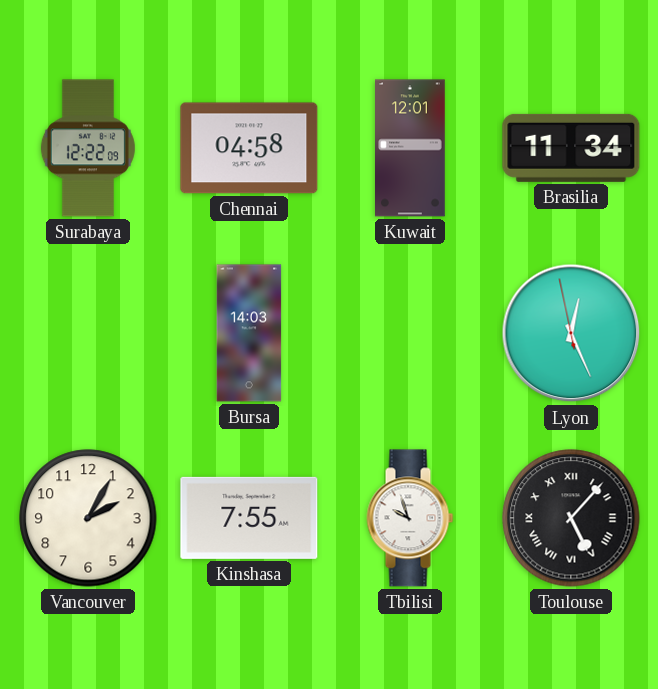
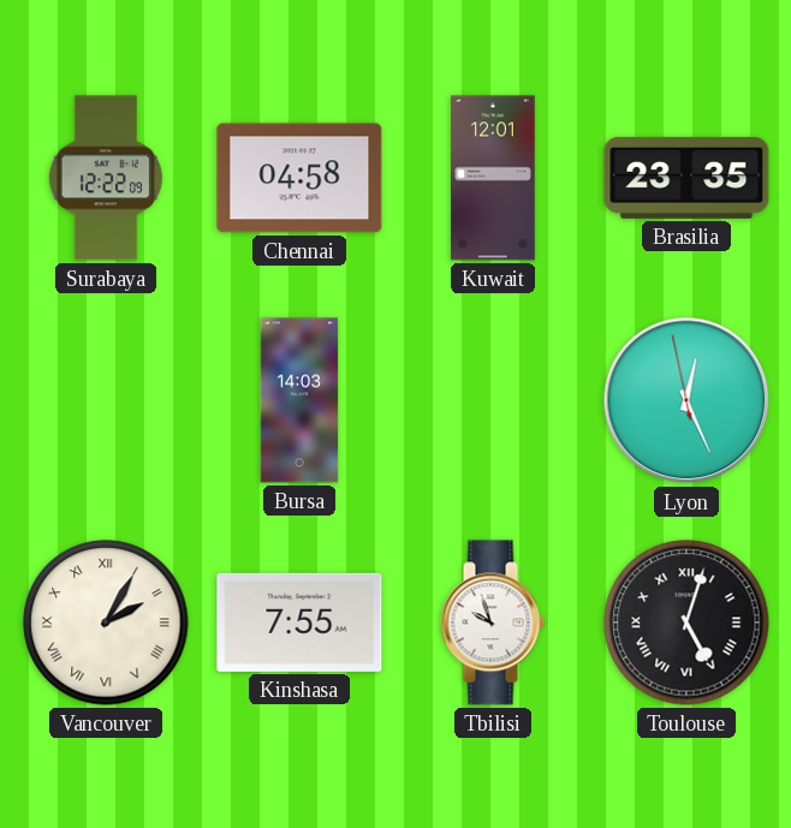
Brasilia: 11:34 -> 23:35 (686, 178)
Vancouver numerals: Arabic -> Roman (106, 623)
Toulouse: 5:07 -> 5:03 (686, 623)
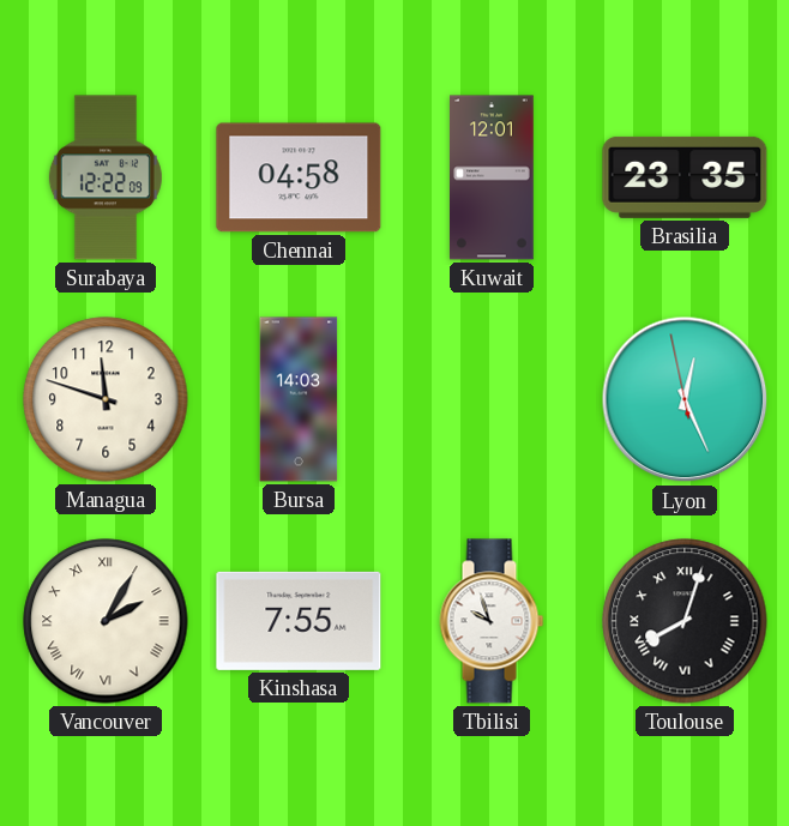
Managua: none -> 11:48 (106, 399)
Toulouse: 5:03 -> 8:03 (685, 621)
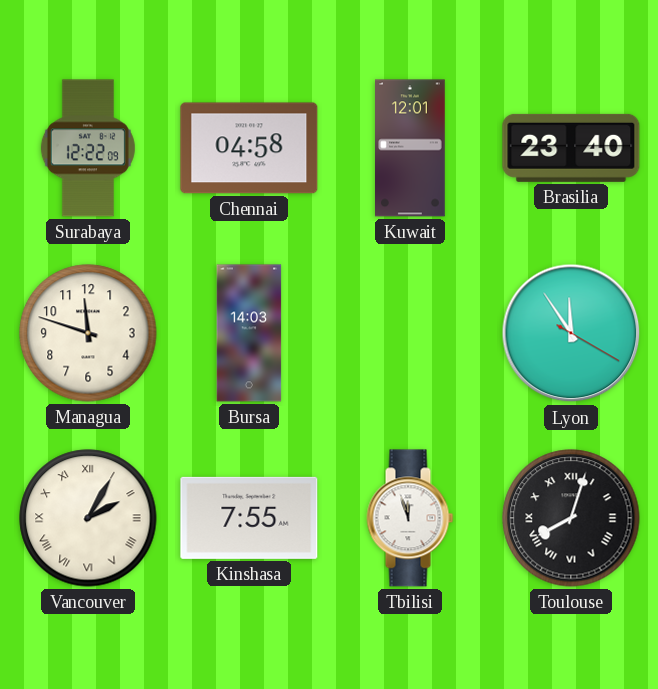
Brasilia: 23:35 -> 23:40 (571, 148)
Lyon: 12:25 -> 11:54 (571, 333)
Tbilisi: 9:57 -> 11:57 (410, 518)
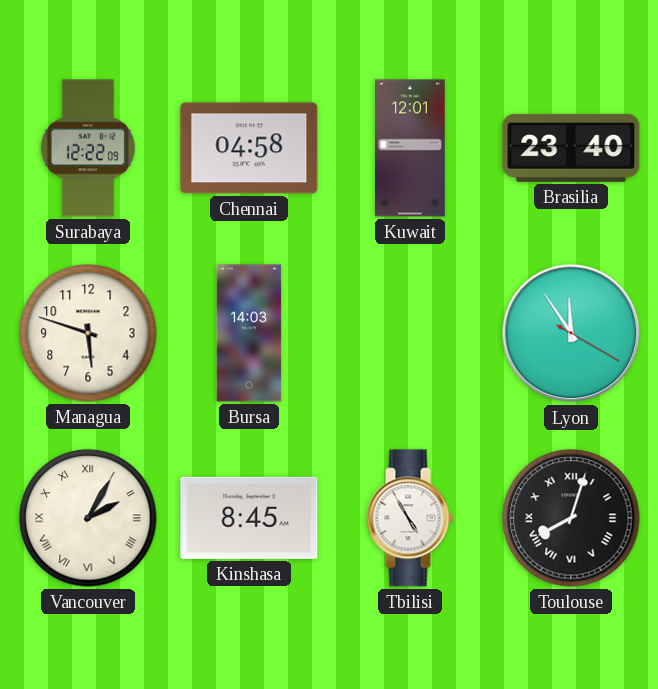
Managua: 11:48 -> 5:48 (88, 333)
Kinshasa: 7:55 -> 8:45 (249, 518)
Tbilisi: 11:57 -> 4:55 (410, 518)
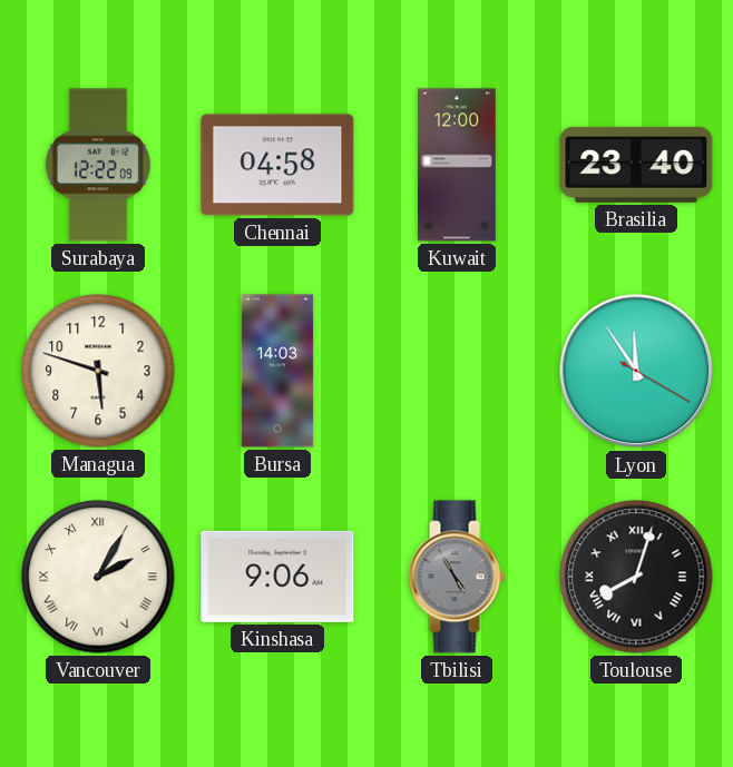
Kuwait: 12:01 -> 12:00 (458, 165)
Kinshasa: 8:45 -> 9:06 (277, 577)
Tbilisi dial: white -> grey (457, 577)
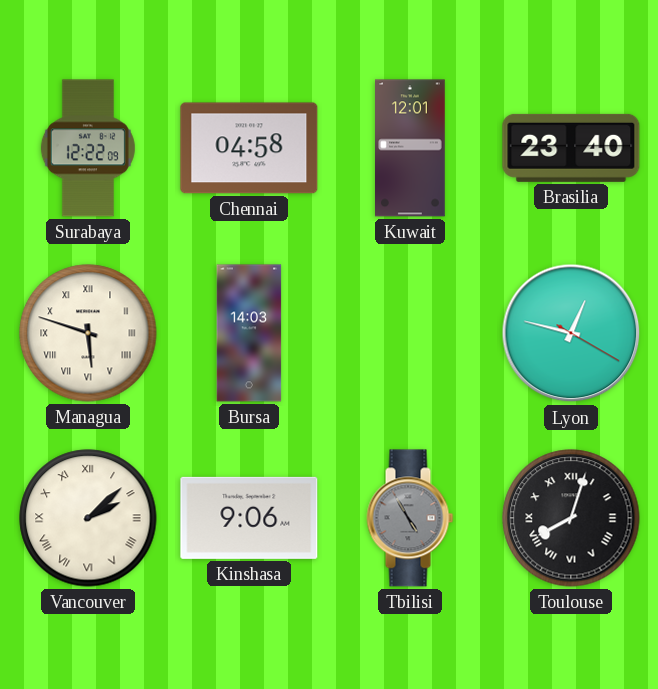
Kuwait: 12:00 -> 12:01 (411, 148)
Managua numerals: Arabic -> Roman (88, 333)
Lyon: 11:54 -> 12:47 (571, 333)
Vancouver: 2:05 -> 2:08 (88, 518)
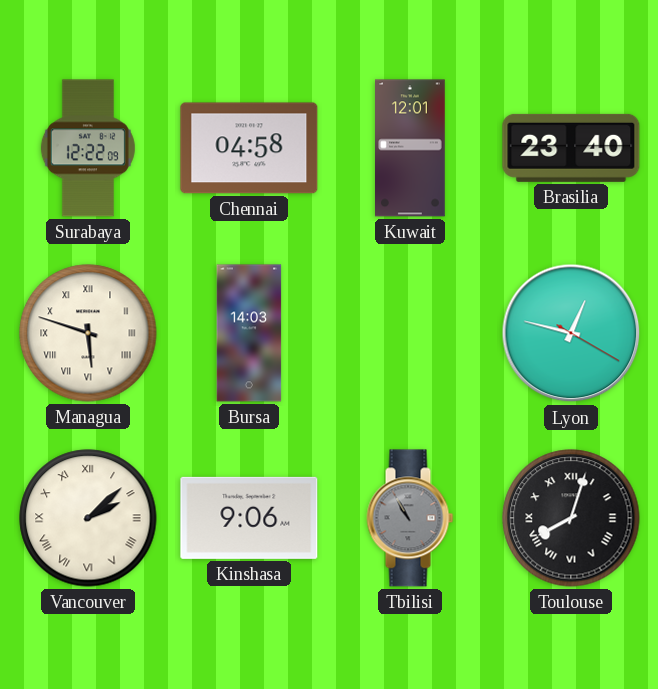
Tbilisi: 4:55 -> 10:55 (410, 518)
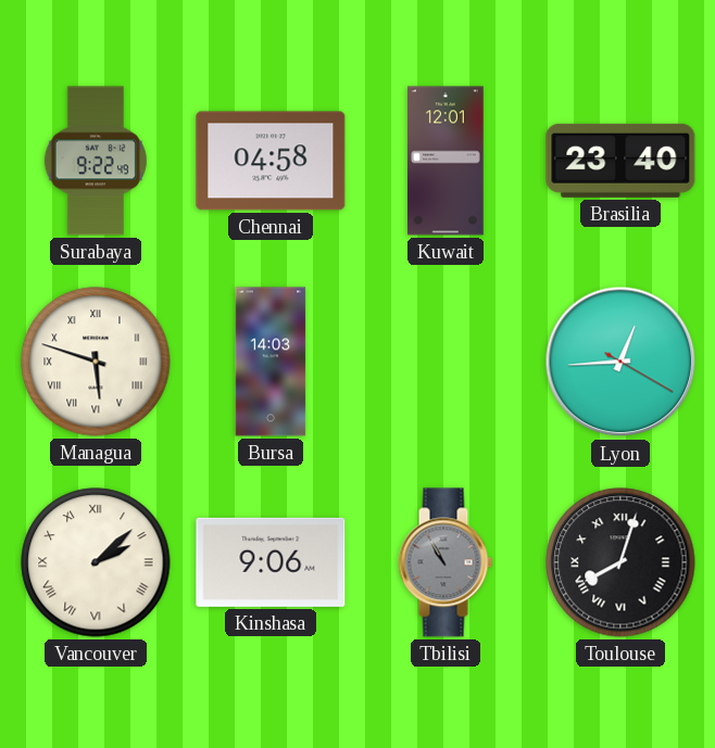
Surabaya: 12:22 -> 9:22 (96, 161)
Lyon: 12:47 -> 12:44 (620, 362)
